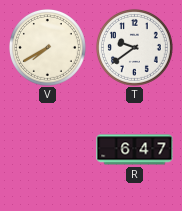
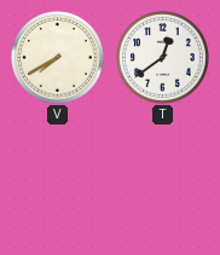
T: 9:39 -> 12:39 (162, 57)
R: 6:47 -> none (135, 150)
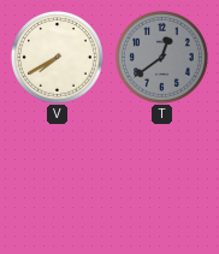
T dial: white -> grey (161, 57)
